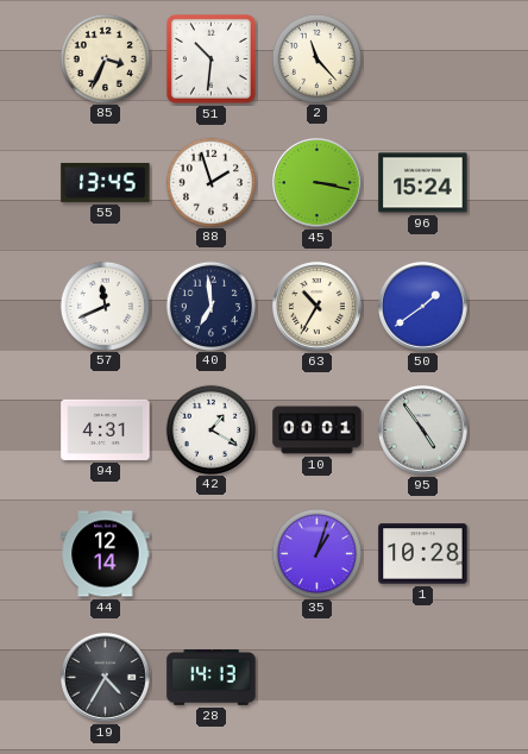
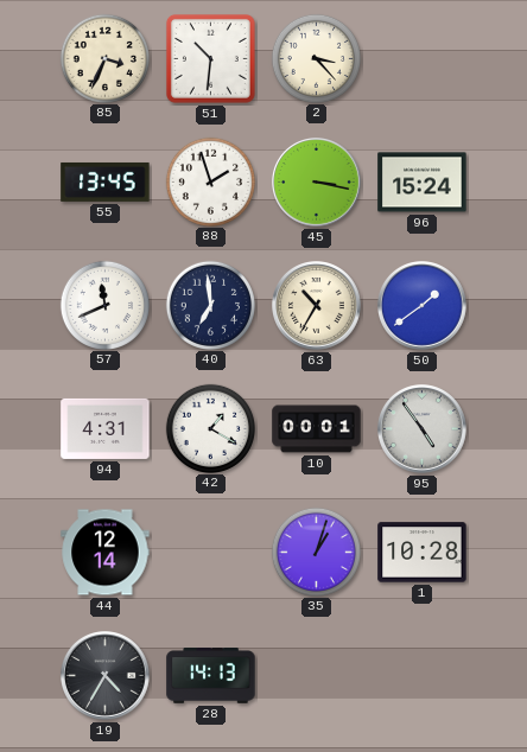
2: 11:23 -> 3:23 (316, 58)
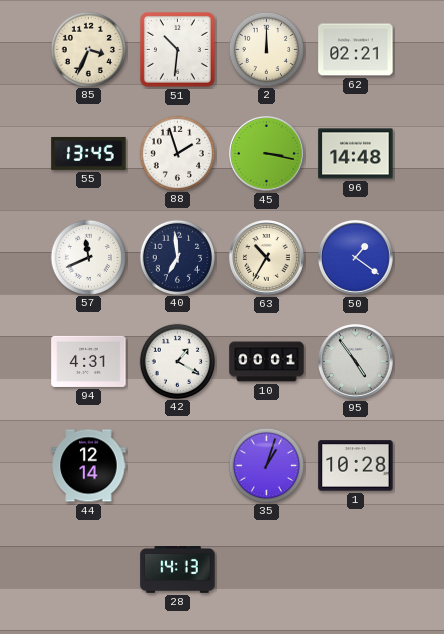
2: 3:23 -> 12:00 (266, 49)
62: none -> 02:21 (356, 50)
96: 15:24 -> 14:48 (356, 154)
50: 1:39 -> 1:21 (356, 258)
19: 4:35 -> none (106, 676)
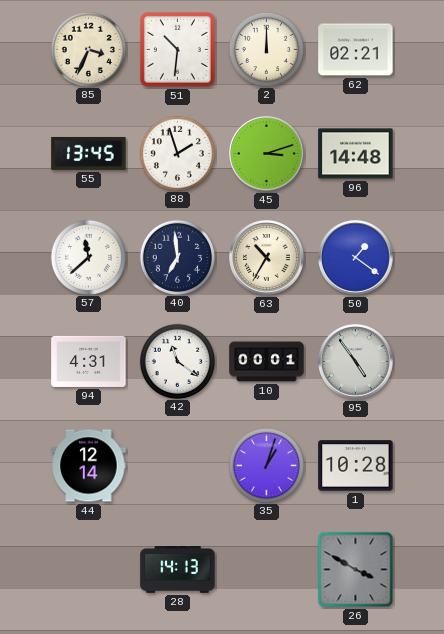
45: 3:17 -> 3:12 (267, 154)
57: 11:41 -> 11:38 (88, 257)
42: 1:20 -> 11:21 (177, 361)
26: none -> 3:50 (356, 570)
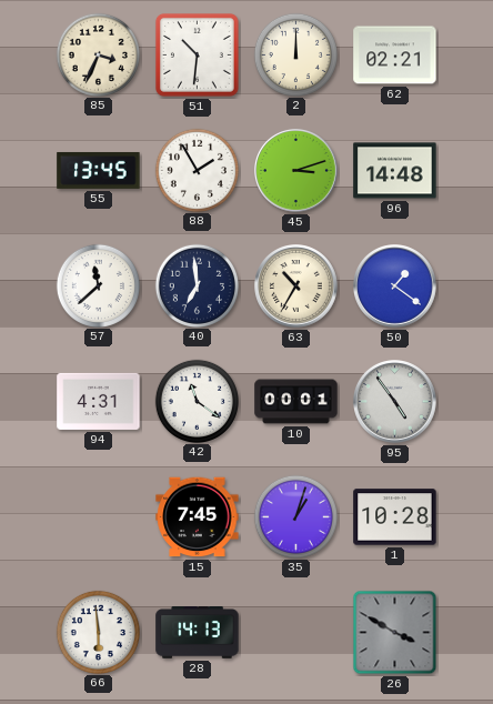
88: 1:57 -> 1:55 (197, 170)
44: 12:14 -> none (89, 466)
15: none -> 7:45 (198, 517)
66: none -> 5:59 (98, 632)
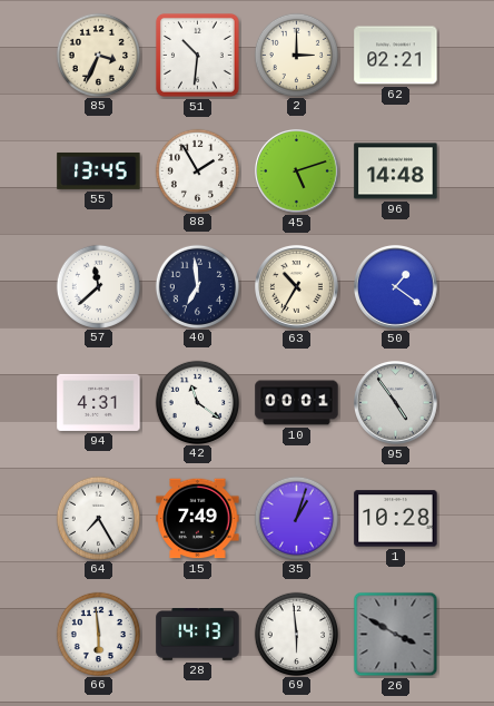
2: 12:00 -> 3:00 (296, 55)
45: 3:12 -> 5:12 (297, 171)
64: none -> 7:25 (98, 518)
15: 7:45 -> 7:49 (198, 519)
69: none -> 5:59 (296, 634)
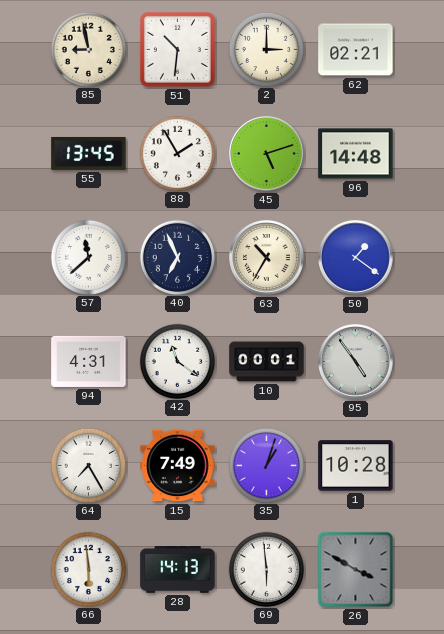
85: 3:34 -> 8:58 (88, 49)
40: 6:59 -> 6:56 (177, 257)
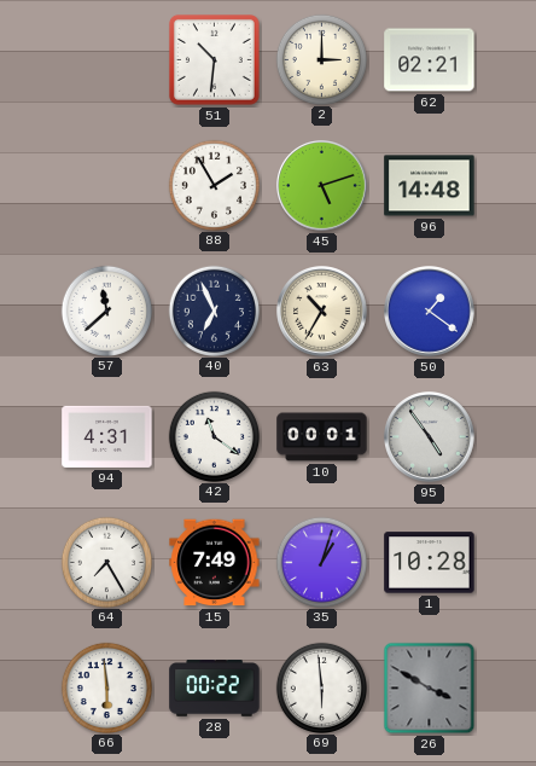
85: 8:58 -> none (88, 49)
55: 13:45 -> none (89, 153)
28: 14:13 -> 00:22 (215, 689)
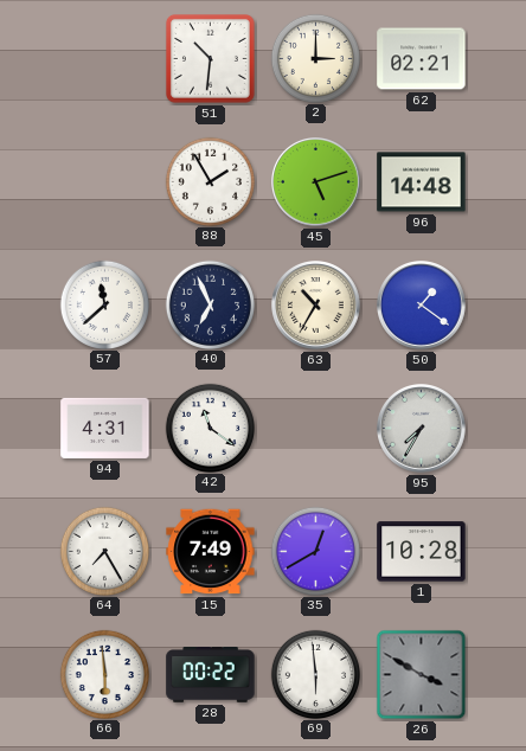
10: 00:01 -> none (322, 437)
95: 4:54 -> 7:35 (422, 429)
35: 1:03 -> 12:40 (315, 551)
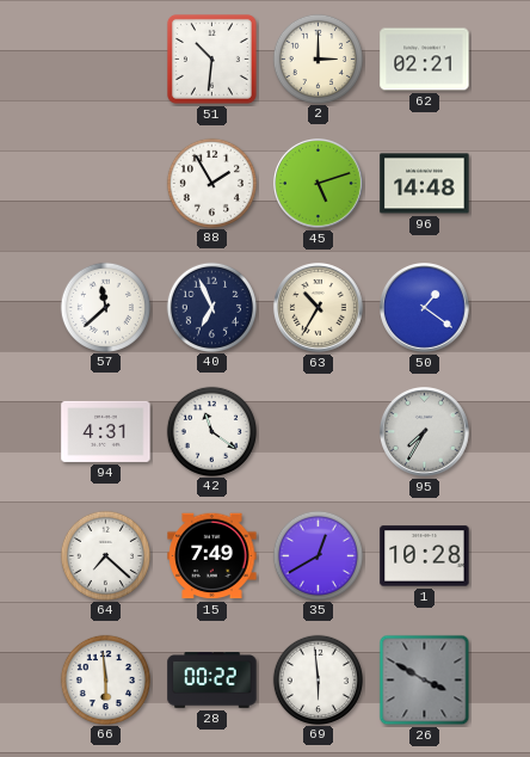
64: 7:25 -> 7:22 (105, 555)
